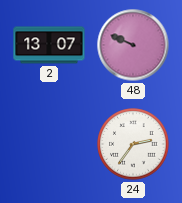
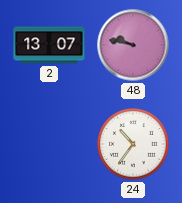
48: 9:49 -> 9:47 (133, 45)
24: 2:36 -> 10:36 (133, 144)
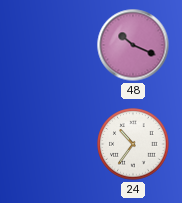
2: 13:07 -> none (49, 45)
48: 9:47 -> 10:19 (133, 45)
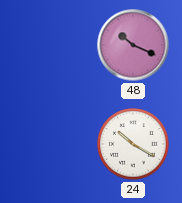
24: 10:36 -> 10:20 (133, 144)
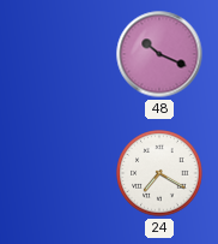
24: 10:20 -> 7:20 (159, 173)
